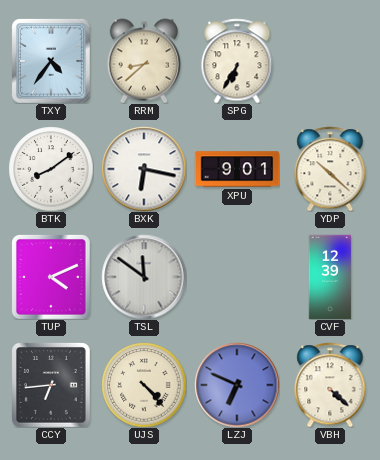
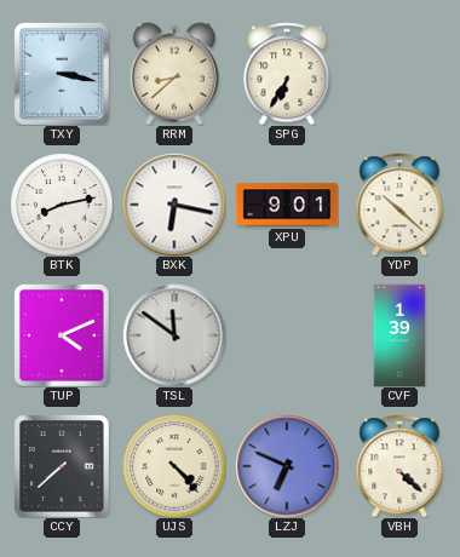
TXY: 4:36 -> 3:17 (62, 74)
BTK: 8:09 -> 8:13 (62, 205)
CVF: 12:39 -> 1:39 (399, 335)
CCY: 6:44 -> 7:38 (62, 466)
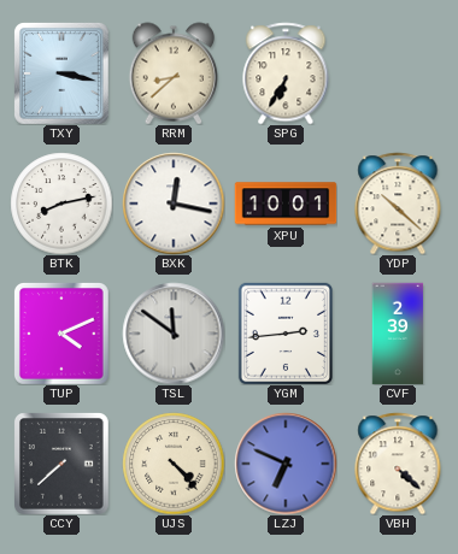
BXK: 6:17 -> 12:17 (174, 204)
XPU: 9:01 -> 10:01 (286, 204)
YGM: none -> 2:44 (284, 334)
CVF: 1:39 -> 2:39 (398, 334)
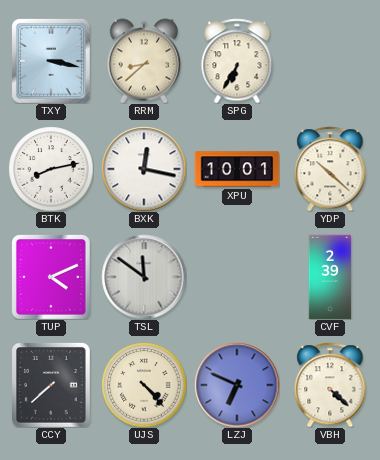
YGM: 2:44 -> none (284, 334)
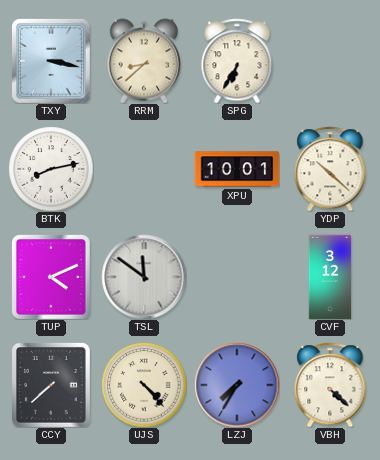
BXK: 12:17 -> none (144, 169)
CVF: 2:39 -> 3:12 (330, 277)
LZJ: 6:49 -> 7:35 (237, 385)
